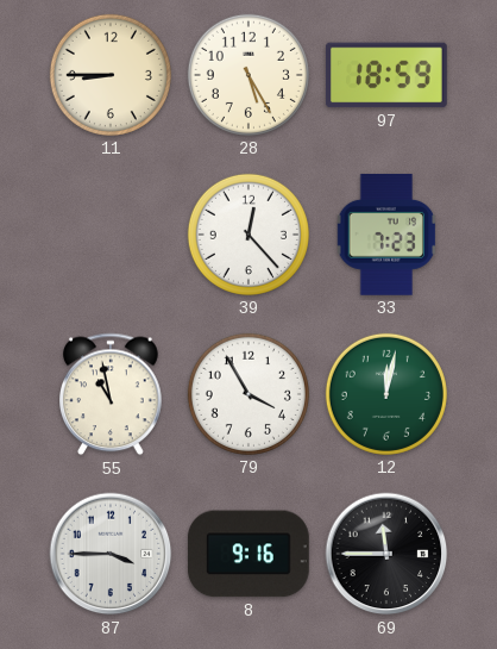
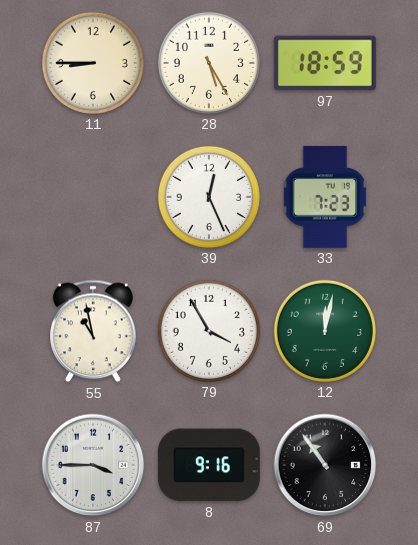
39: 12:23 -> 12:26 (209, 197)
69: 11:45 -> 10:54 (325, 465)
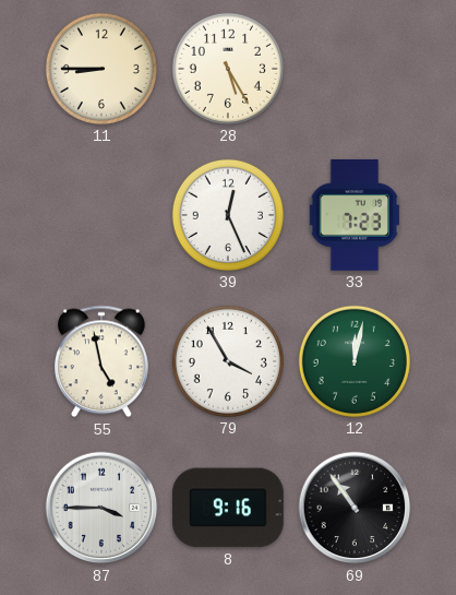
97: 18:59 -> none (325, 63)
55: 10:58 -> 4:58 (103, 361)
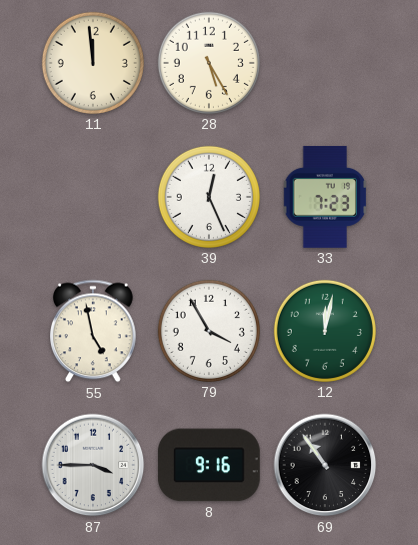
11: 8:45 -> 11:59 (93, 63)
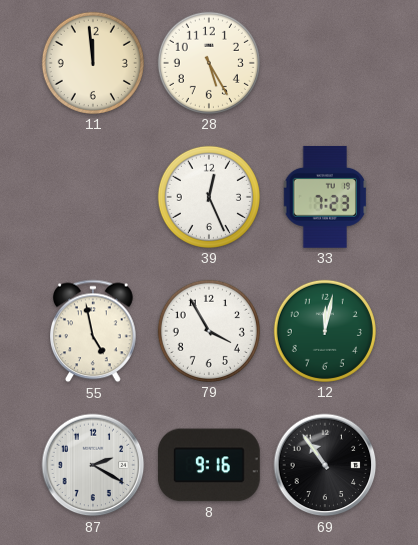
87: 3:45 -> 2:20 (93, 465)
